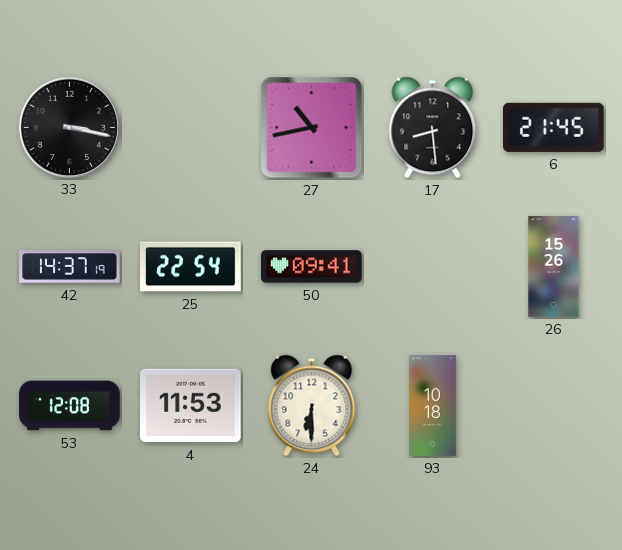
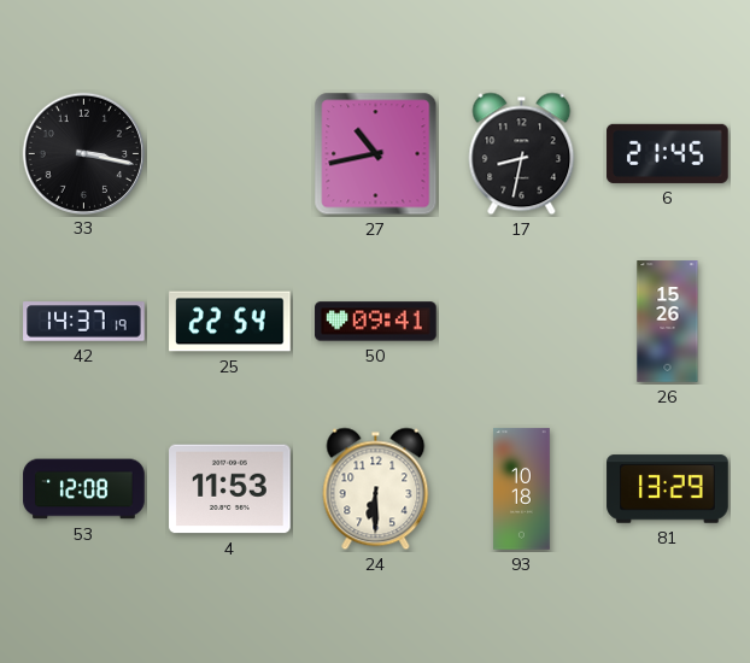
17: 8:29 -> 8:32 (522, 154)
81: none -> 13:29 (668, 489)
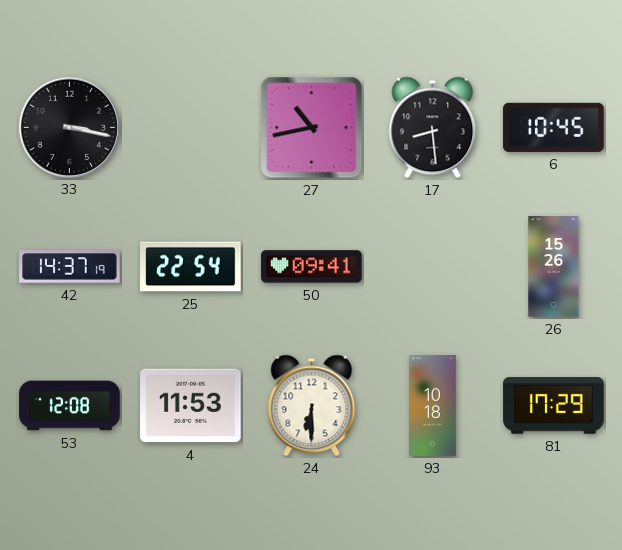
17: 8:32 -> 8:29 (433, 128)
6: 21:45 -> 10:45 (554, 127)
81: 13:29 -> 17:29 (554, 406)
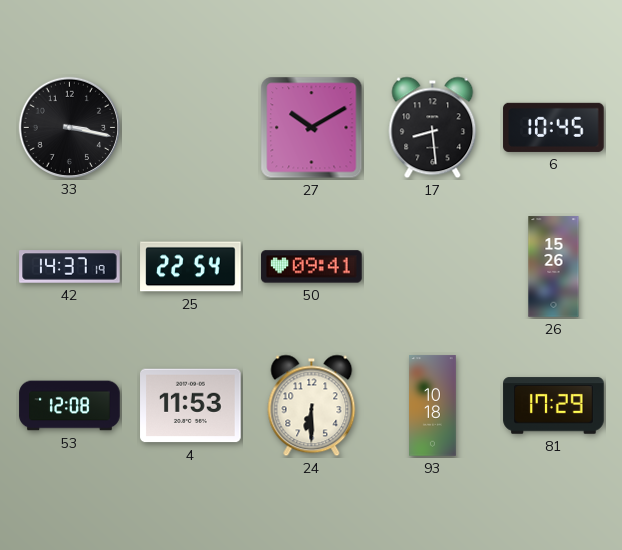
27: 10:43 -> 10:10 (312, 128)
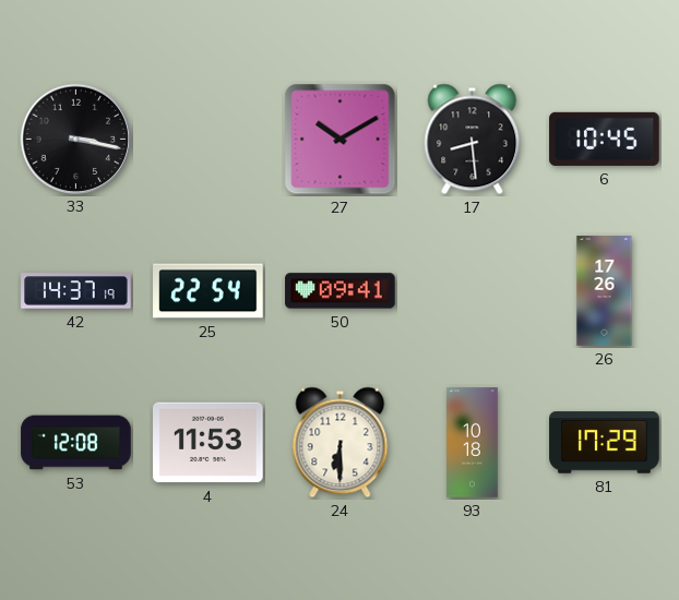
26: 15:26 -> 17:26 (605, 291)
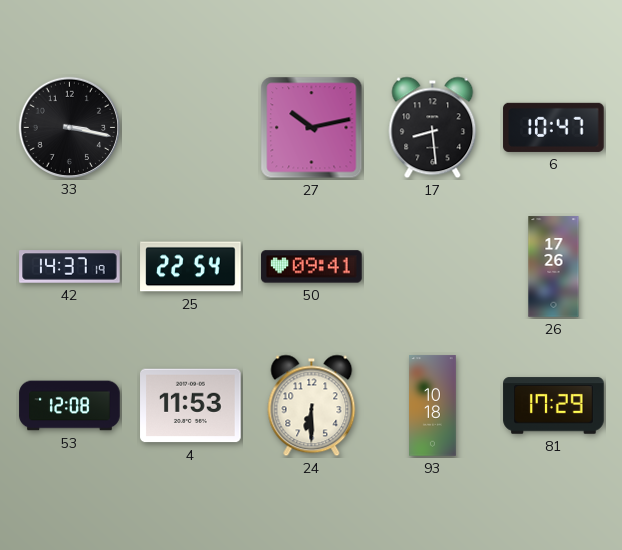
27: 10:10 -> 10:13 (312, 128)
6: 10:45 -> 10:47 (554, 127)
